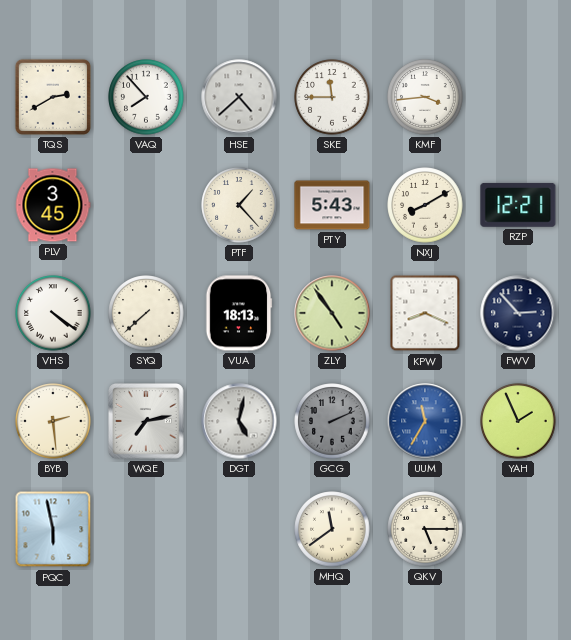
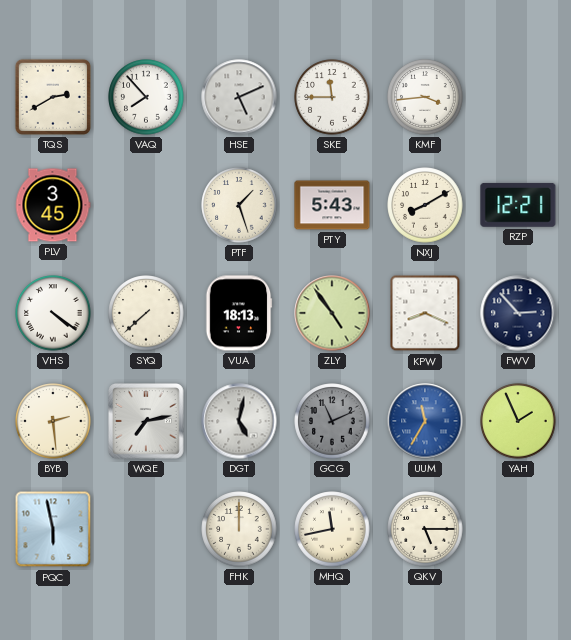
HSE: 4:38 -> 5:11 (239, 97)
PTF: 1:23 -> 1:27 (239, 205)
GCG: 2:11 -> 11:11 (332, 421)
FHK: none -> 12:00 (239, 529)
MHQ: 11:39 -> 11:43 (332, 529)
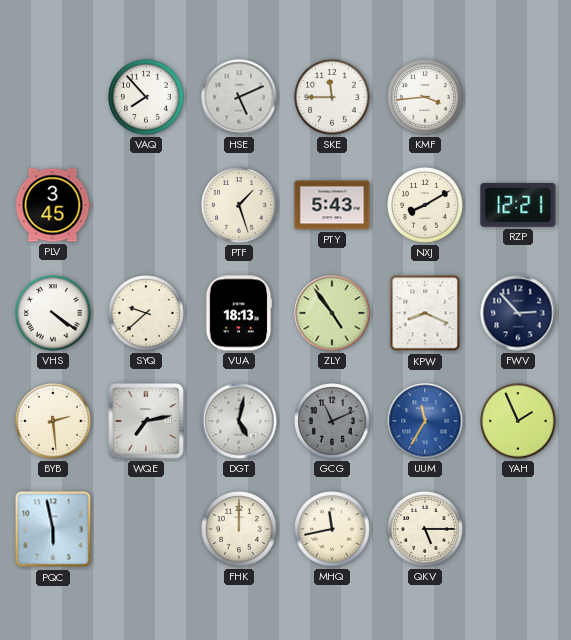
TQS: 2:40 -> none (53, 97)
SYQ: 7:38 -> 9:38 (146, 313)
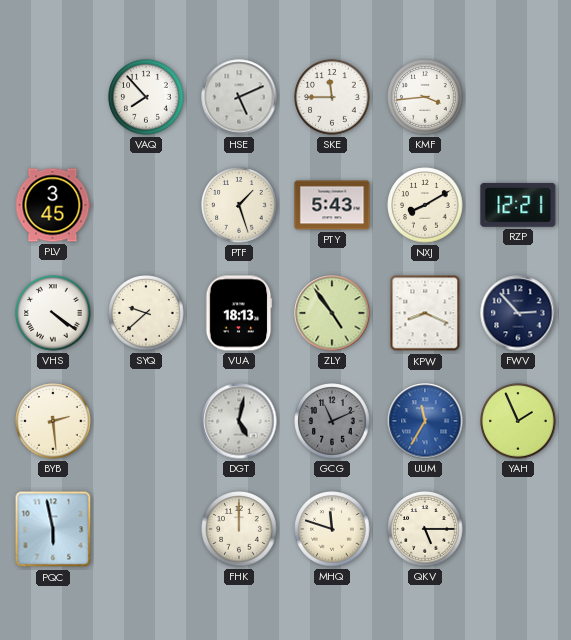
WQE: 7:13 -> none (146, 421)
MHQ: 11:43 -> 11:48 (332, 529)
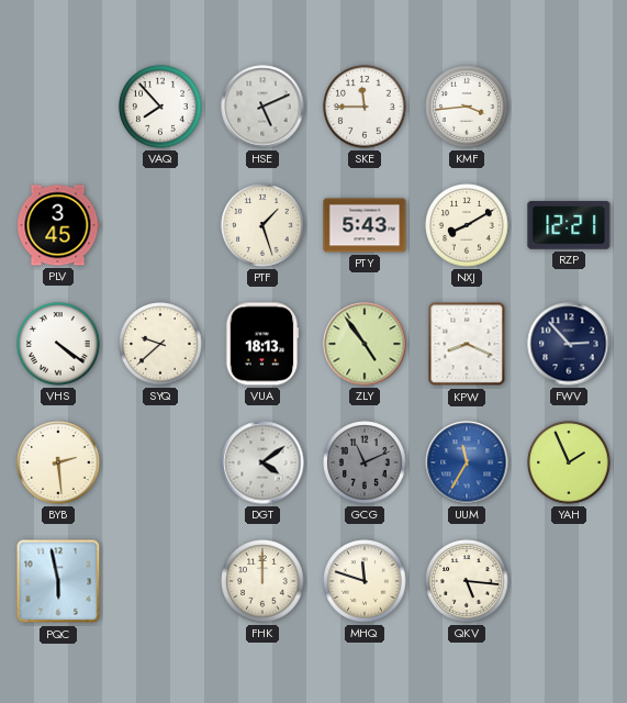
DGT: 5:02 -> 4:09 (262, 462)
QKV: 5:15 -> 5:16 (467, 581)
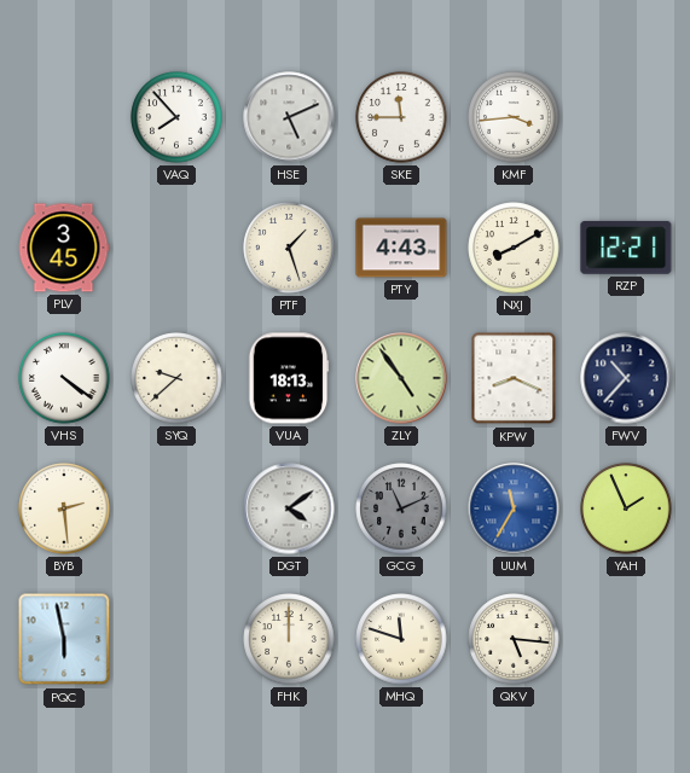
PTY: 5:43 -> 4:43 (401, 248)
FWV: 2:53 -> 10:37 (626, 378)
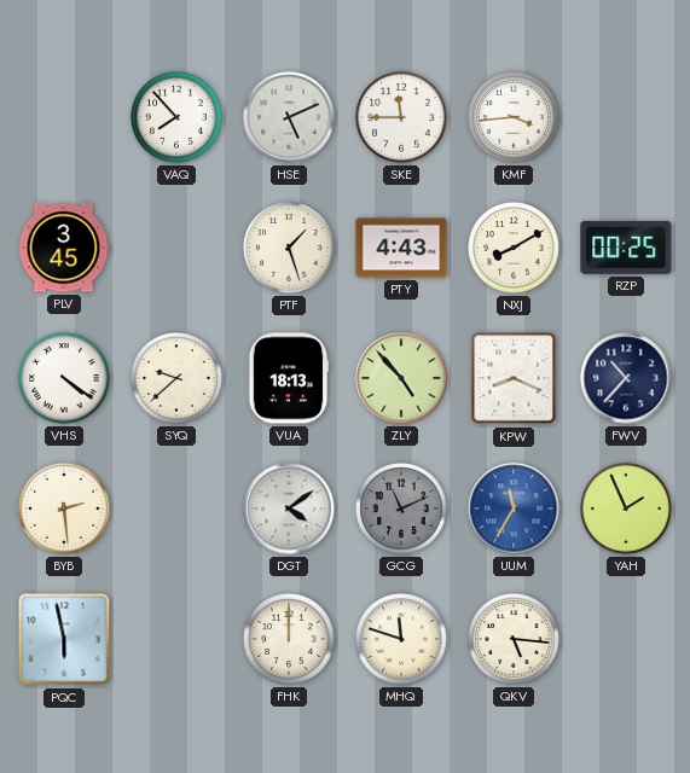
RZP: 12:21 -> 00:25 (626, 248)
ZLY: 4:54 -> 4:53 (401, 378)
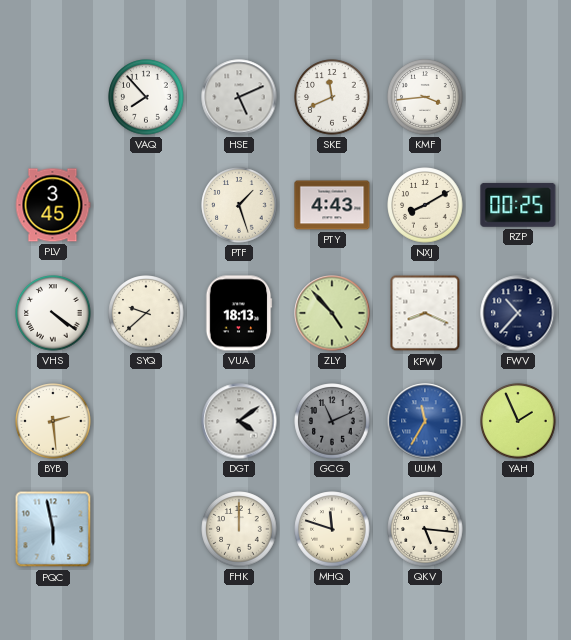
SKE: 11:45 -> 11:41 (332, 97)
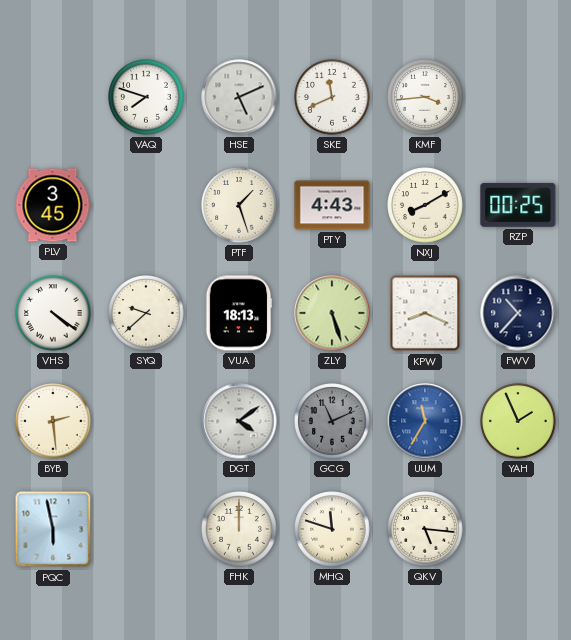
VAQ: 7:53 -> 7:48 (146, 97)
ZLY: 4:53 -> 5:27 (332, 313)
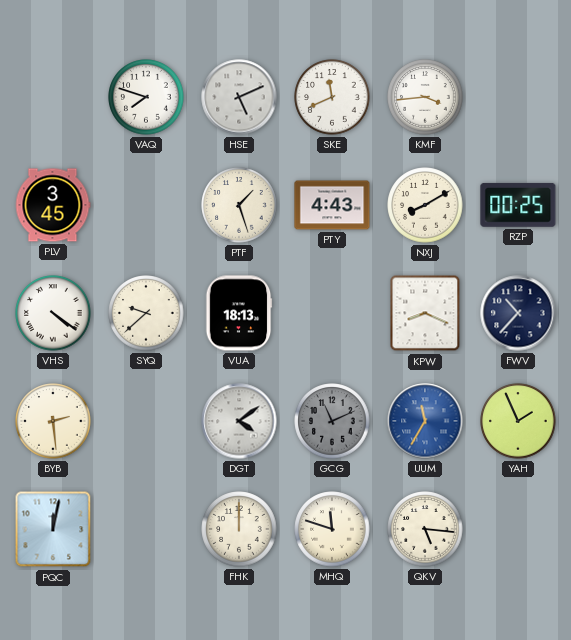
ZLY: 5:27 -> none (332, 313)
PQC: 5:58 -> 12:02 (53, 529)
